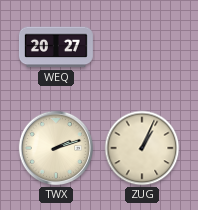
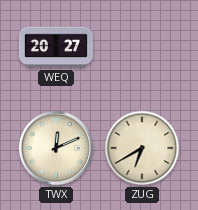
TWX: 2:12 -> 12:11 (56, 148)
ZUG: 1:04 -> 6:40 (142, 148)
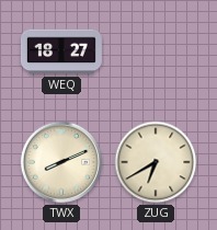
WEQ: 20:27 -> 18:27 (61, 51)
TWX: 12:11 -> 8:11 (61, 162)
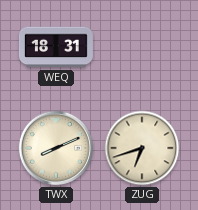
WEQ: 18:27 -> 18:31 (56, 47)
ZUG: 6:40 -> 6:42 (142, 148)
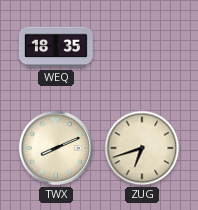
WEQ: 18:31 -> 18:35 (56, 47)
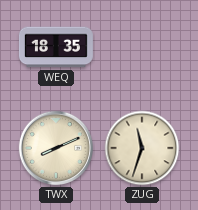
ZUG: 6:42 -> 11:33 (142, 148)
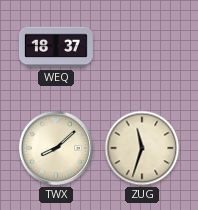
WEQ: 18:35 -> 18:37 (56, 47)
TWX: 8:11 -> 8:08 (56, 148)
